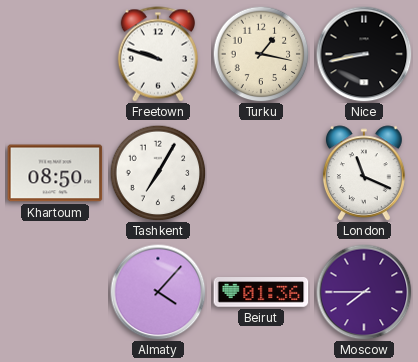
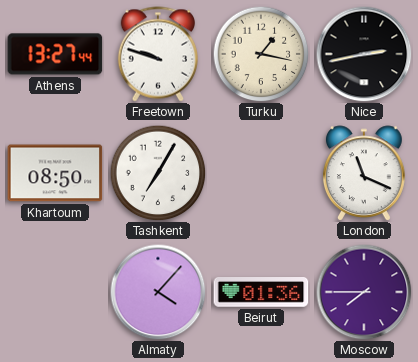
Athens: none -> 13:27 (55, 54)
Nice: 8:43 -> 2:43 (364, 54)
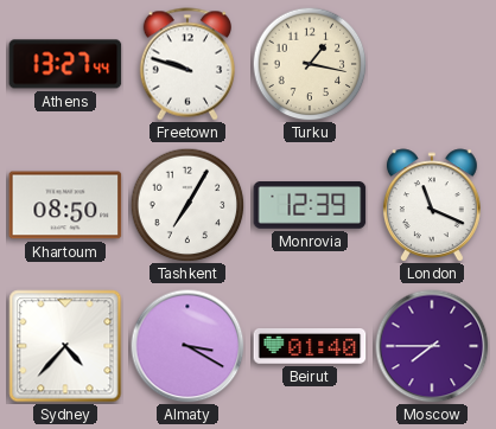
Nice: 2:43 -> none (364, 54)
Monrovia: none -> 12:39 (310, 206)
Sydney: none -> 4:37 (65, 346)
Almaty: 4:07 -> 3:20 (187, 346)
Beirut: 01:36 -> 01:40 (310, 347)
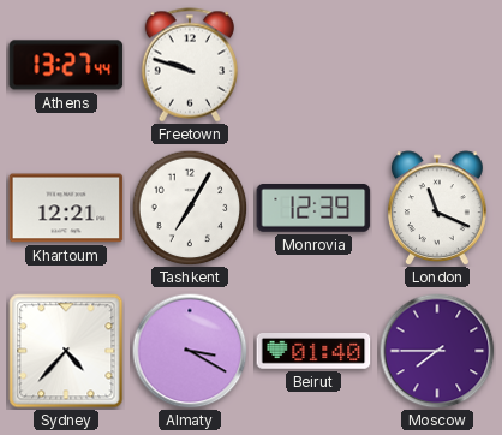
Turku: 1:17 -> none (310, 64)
Khartoum: 08:50 -> 12:21 (66, 208)
